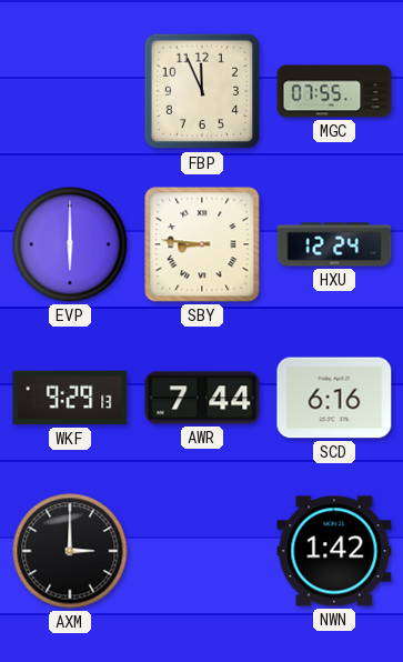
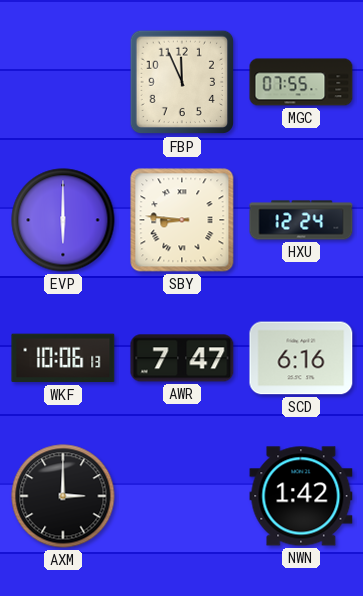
WKF: 9:29 -> 10:06 (63, 358)
AWR: 7:44 -> 7:47 (182, 358)
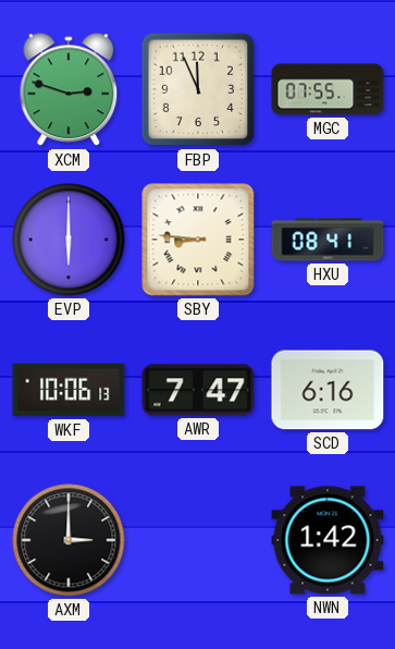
XCM: none -> 2:48 (69, 90)
HXU: 12:24 -> 08:41 (328, 240)
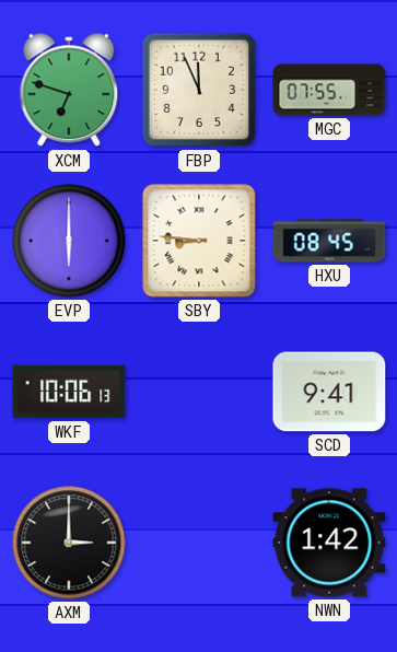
XCM: 2:48 -> 6:48 (69, 91)
HXU: 08:41 -> 08:45 (329, 241)
AWR: 7:47 -> none (198, 390)
SCD: 6:16 -> 9:41 (329, 392)
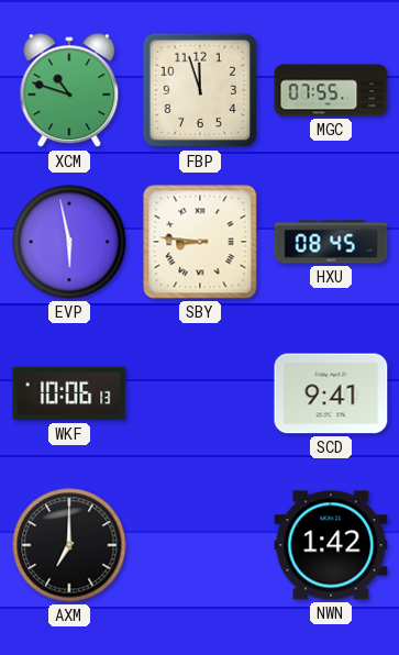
XCM: 6:48 -> 10:48 (69, 91)
FBP: 11:56 -> 11:57 (200, 90)
EVP: 6:00 -> 5:58 (69, 242)
AXM: 3:00 -> 7:00 (69, 545)
